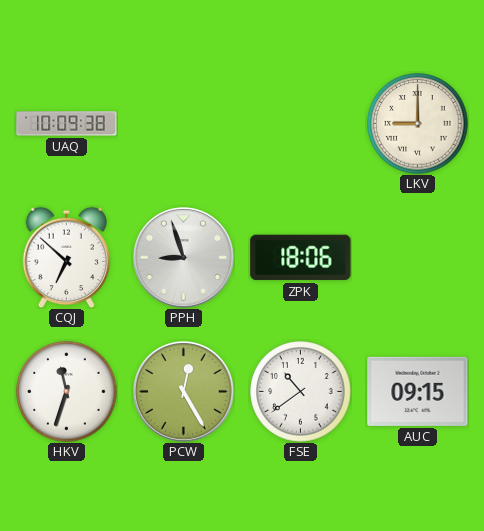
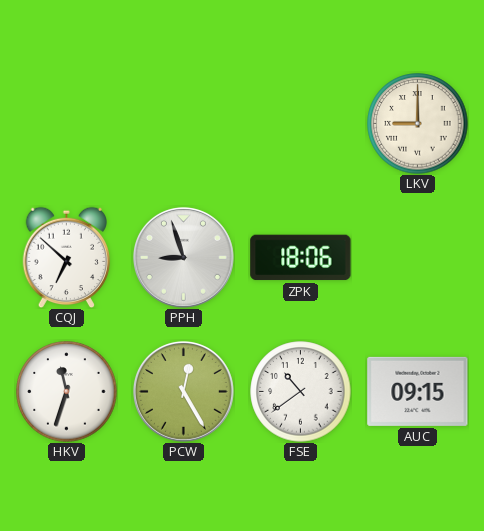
UAQ: 10:09 -> none (67, 124)
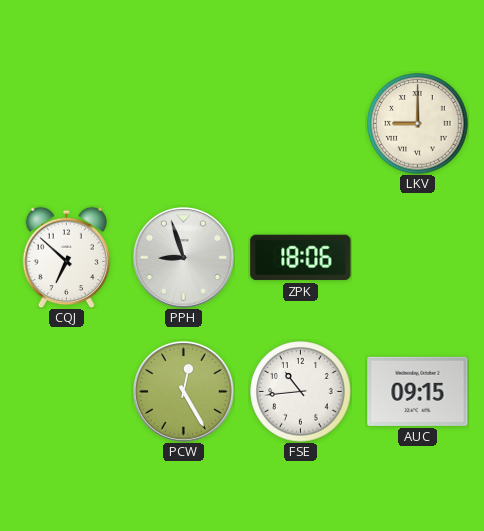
HKV: 11:33 -> none (67, 392)
FSE: 10:39 -> 10:44 (301, 392)
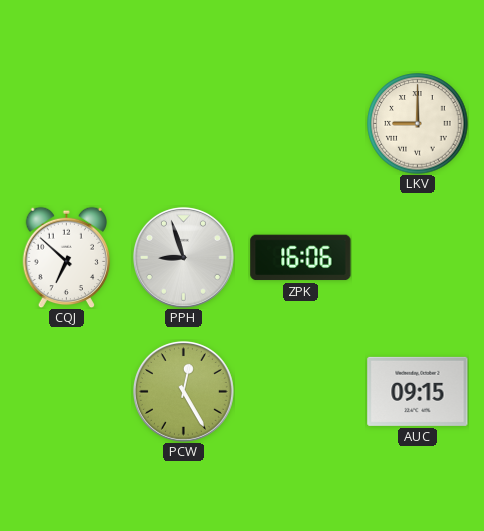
ZPK: 18:06 -> 16:06 (301, 258)
FSE: 10:44 -> none (301, 392)
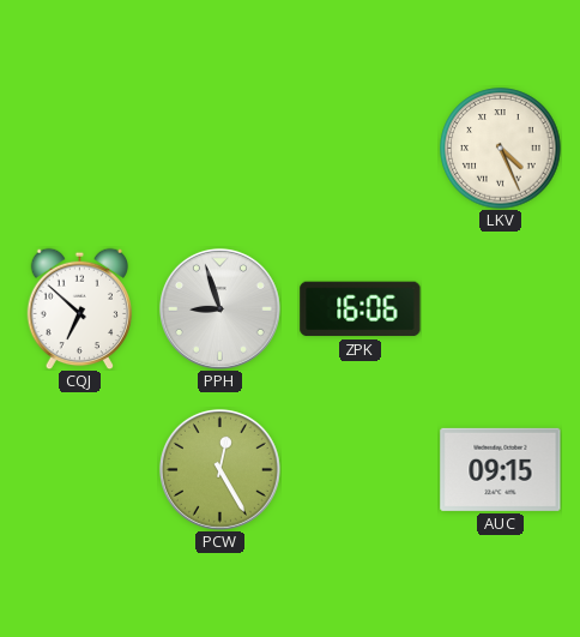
LKV: 9:00 -> 4:26 (501, 149)
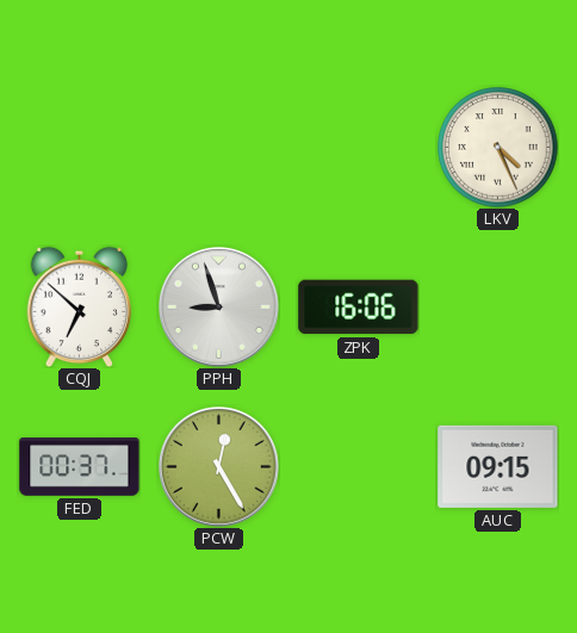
FED: none -> 00:37 (80, 467)
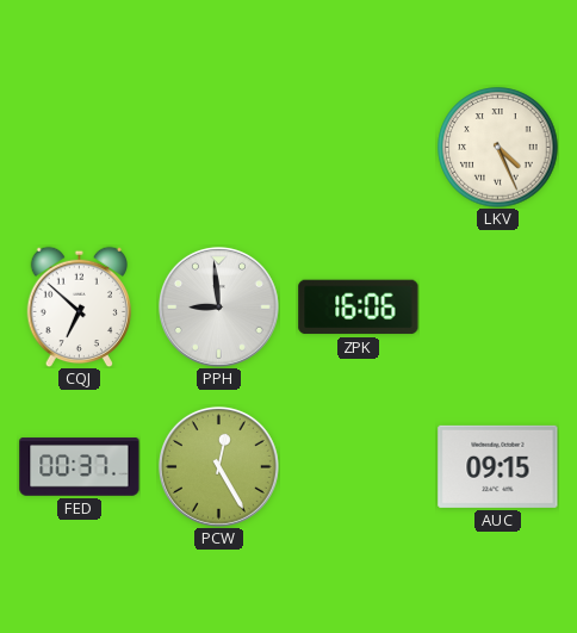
PPH: 8:57 -> 8:59 (218, 306)
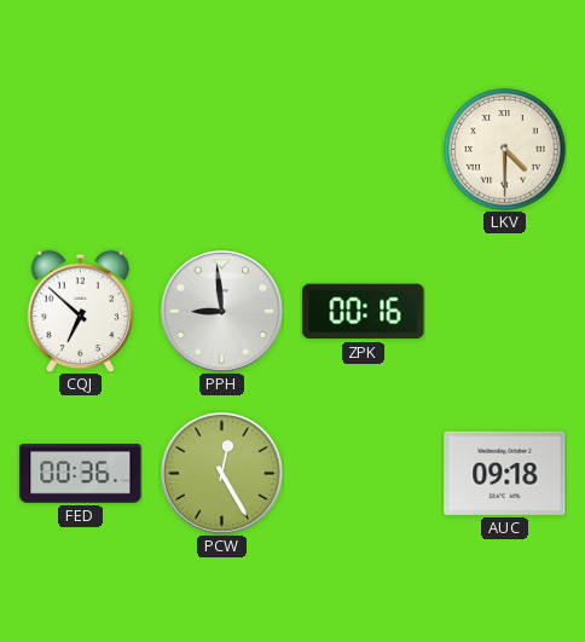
LKV: 4:26 -> 4:30 (505, 150)
ZPK: 16:06 -> 00:16 (364, 312)
FED: 00:37 -> 00:36 (81, 474)
AUC: 09:15 -> 09:18 (505, 473)
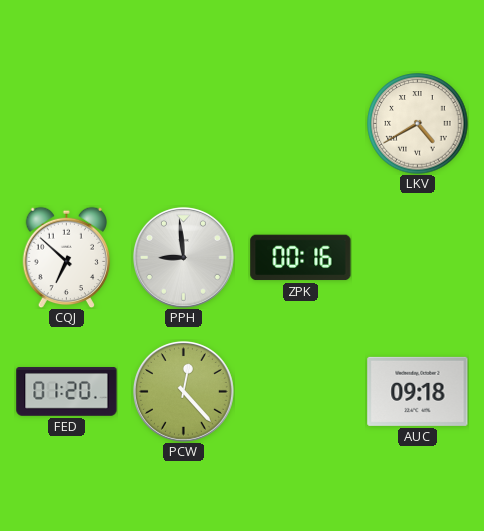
LKV: 4:30 -> 4:40 (418, 124)
FED: 00:36 -> 01:20 (67, 392)
PCW: 12:25 -> 12:23 (183, 391)
